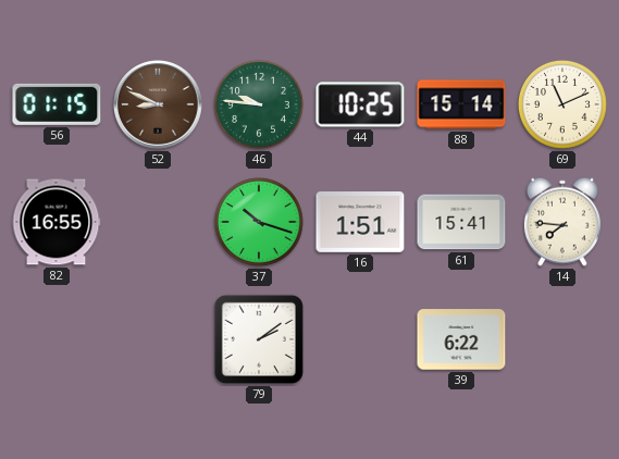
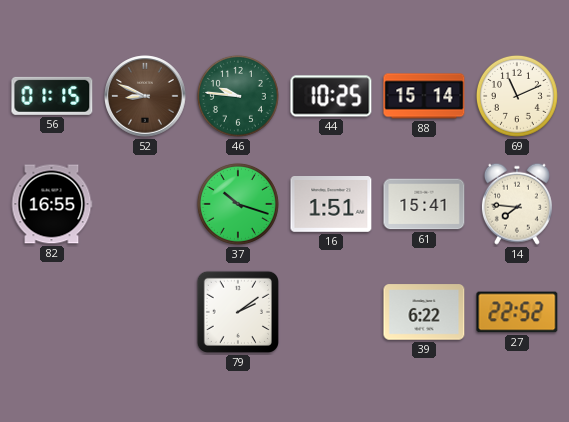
27: none -> 22:52 (517, 312)
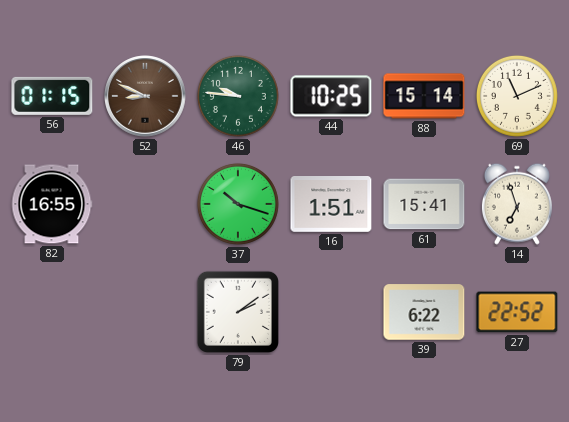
14: 7:46 -> 6:57 (517, 204)
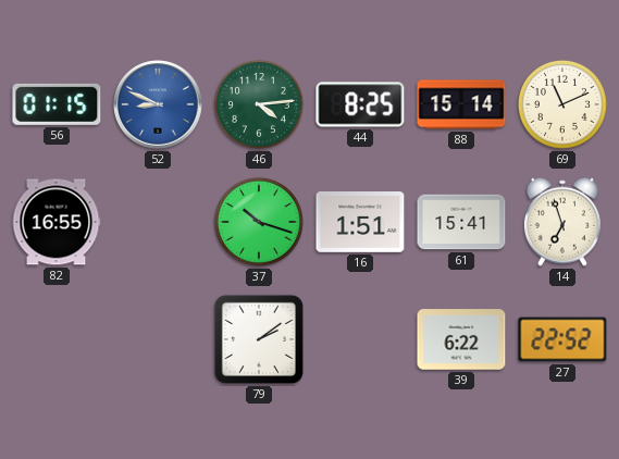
52 dial: brown -> blue (158, 104)
46: 9:46 -> 4:14 (259, 104)
44: 10:25 -> 8:25 (360, 104)
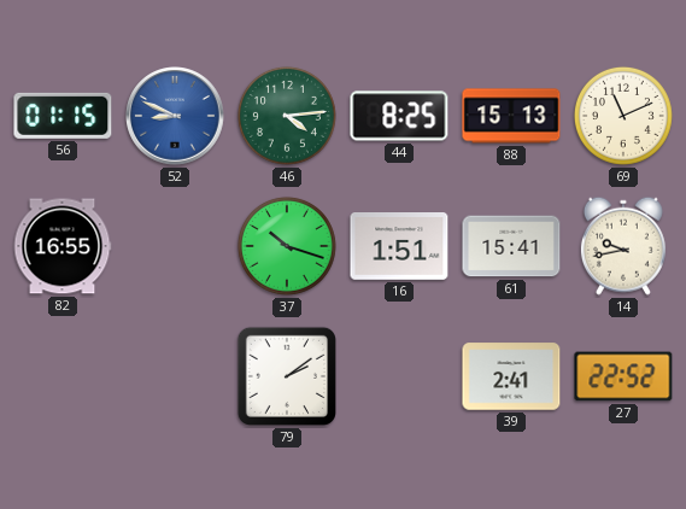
88: 15:14 -> 15:13 (511, 116)
14: 6:57 -> 9:43 (623, 246)
39: 6:22 -> 2:41 (511, 376)
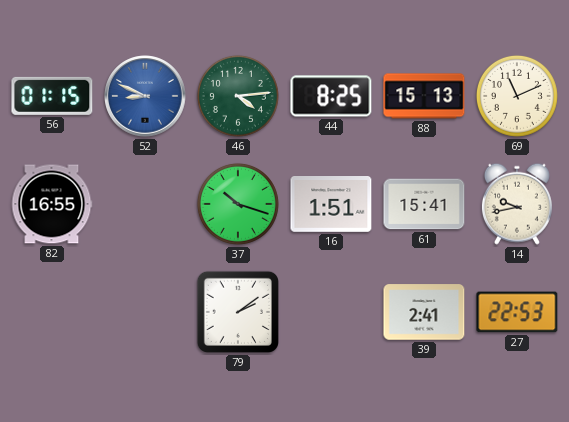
27: 22:52 -> 22:53 (517, 312)
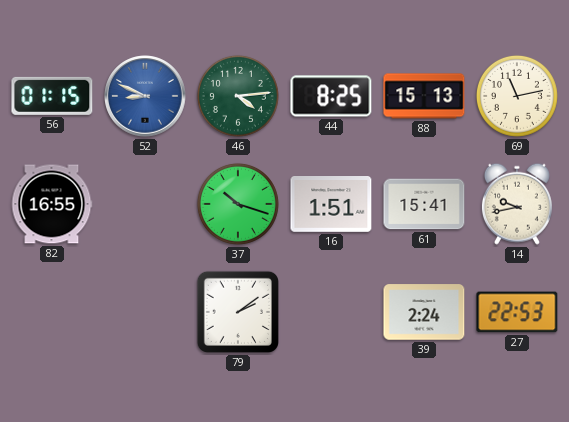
69: 11:11 -> 11:13 (517, 96)
39: 2:41 -> 2:24 (424, 312)
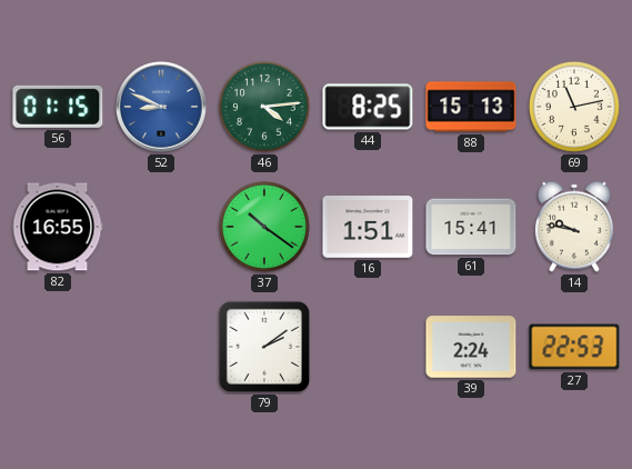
37: 10:18 -> 10:21 (264, 227)
14: 9:43 -> 9:47 (574, 227)
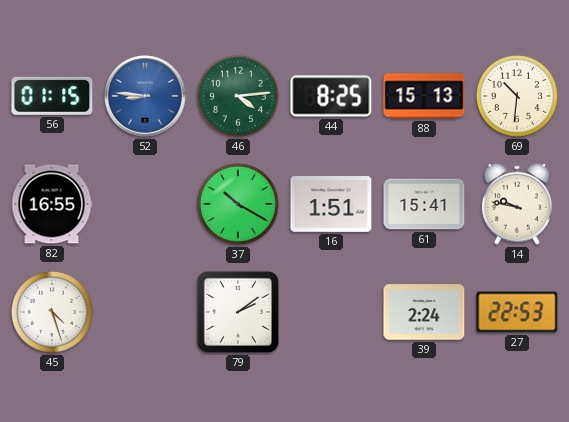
52: 8:49 -> 8:46 (145, 96)
69: 11:13 -> 10:31 (517, 96)
37: 10:21 -> 10:20 (238, 204)
45: none -> 4:27 (52, 312)
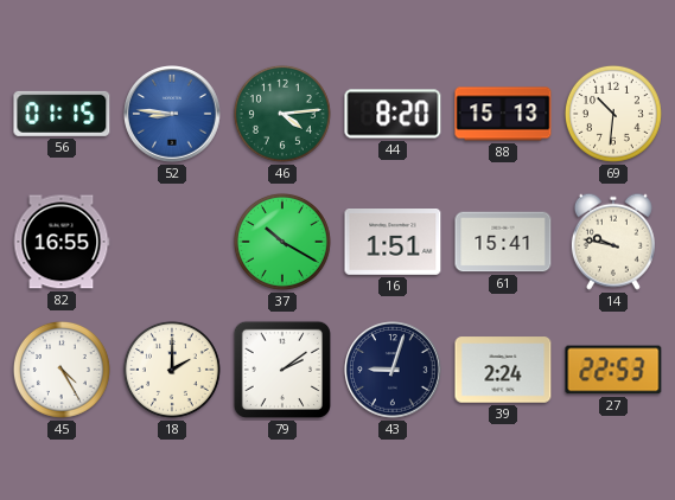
44: 8:25 -> 8:20 (393, 114)
45: 4:27 -> 4:25 (62, 370)
18: none -> 2:00 (172, 370)
43: none -> 9:03 (393, 370)
